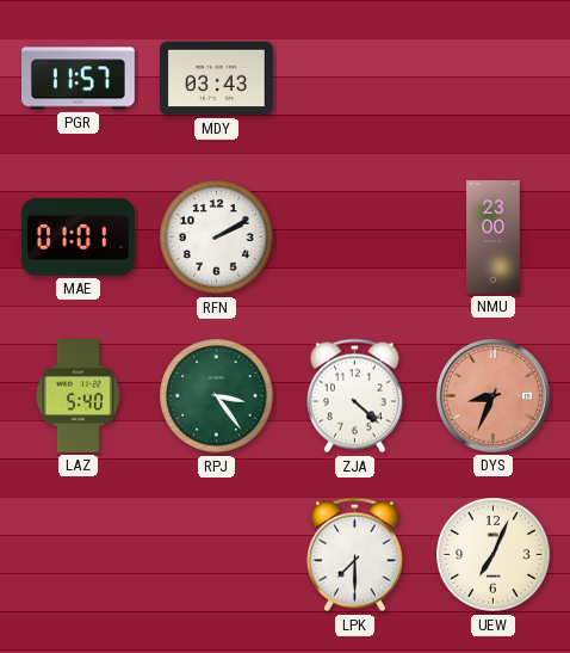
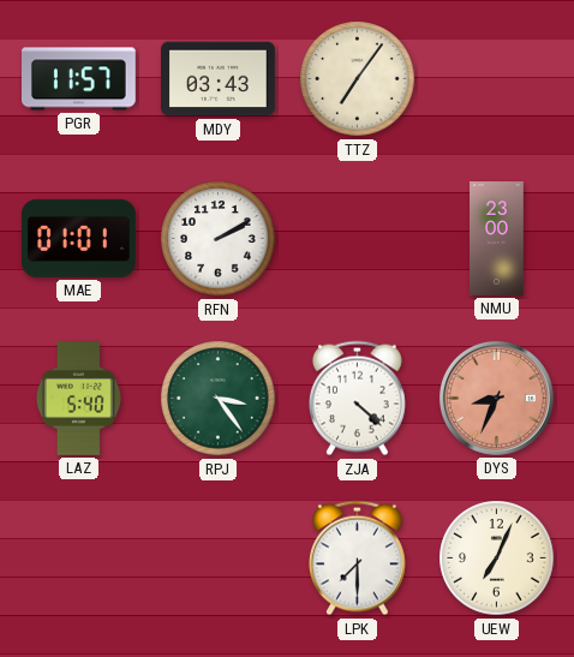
TTZ: none -> 7:06 (358, 79)
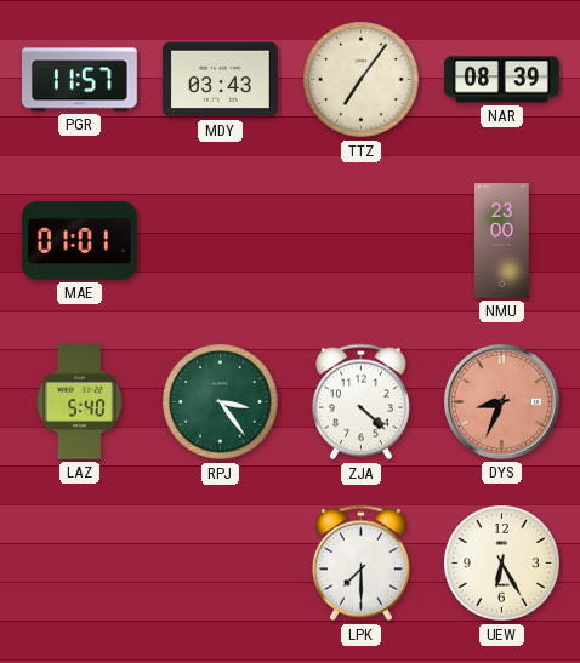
NAR: none -> 08:39 (502, 80)
RFN: 2:10 -> none (219, 239)
UEW: 7:04 -> 6:25 (502, 564)
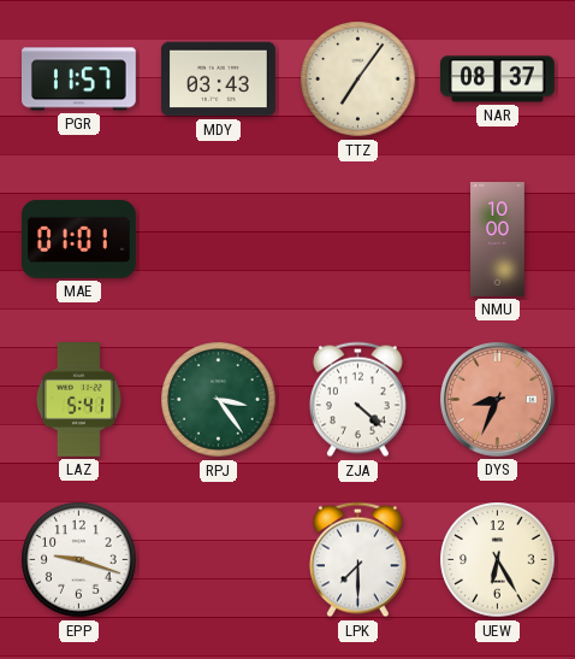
NAR: 08:39 -> 08:37 (498, 80)
NMU: 23:00 -> 10:00 (498, 240)
LAZ: 5:40 -> 5:41 (78, 400)
EPP: none -> 9:18 (79, 560)
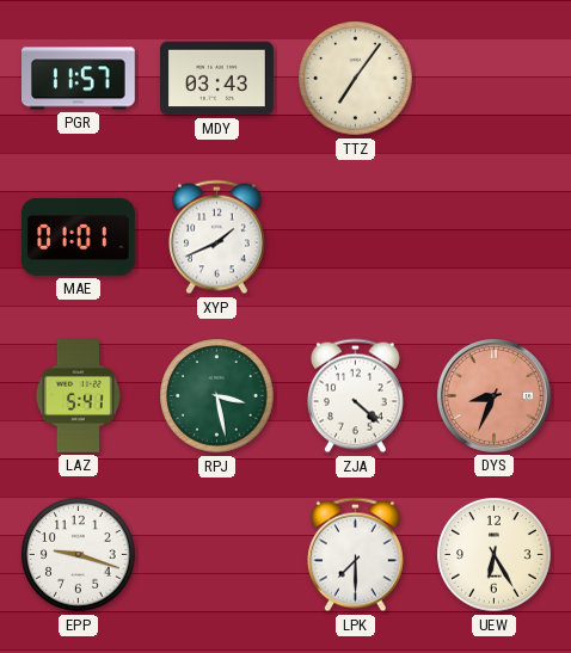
NAR: 08:37 -> none (498, 80)
XYP: none -> 1:41 (216, 238)
NMU: 10:00 -> none (498, 240)
RPJ: 3:24 -> 3:28 (217, 396)
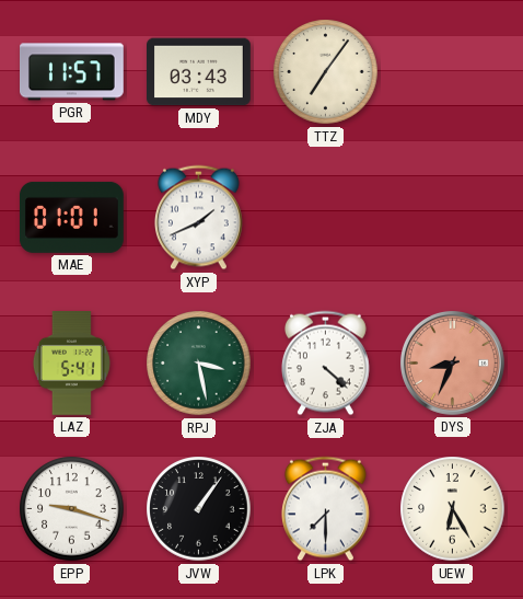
JVW: none -> 1:06 (199, 509)
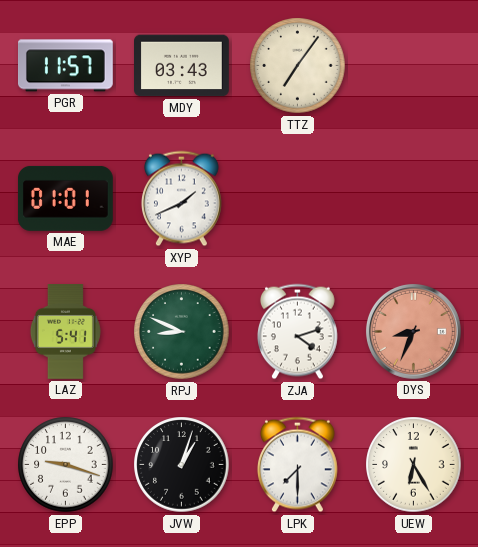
RPJ: 3:28 -> 8:49 (182, 332)
ZJA: 4:22 -> 4:12 (297, 332)
JVW: 1:06 -> 1:03 (182, 465)
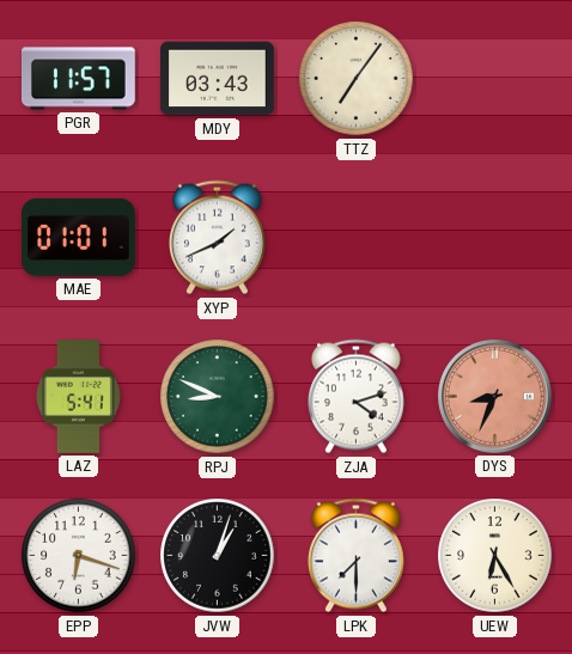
EPP: 9:18 -> 6:18 (79, 556)
